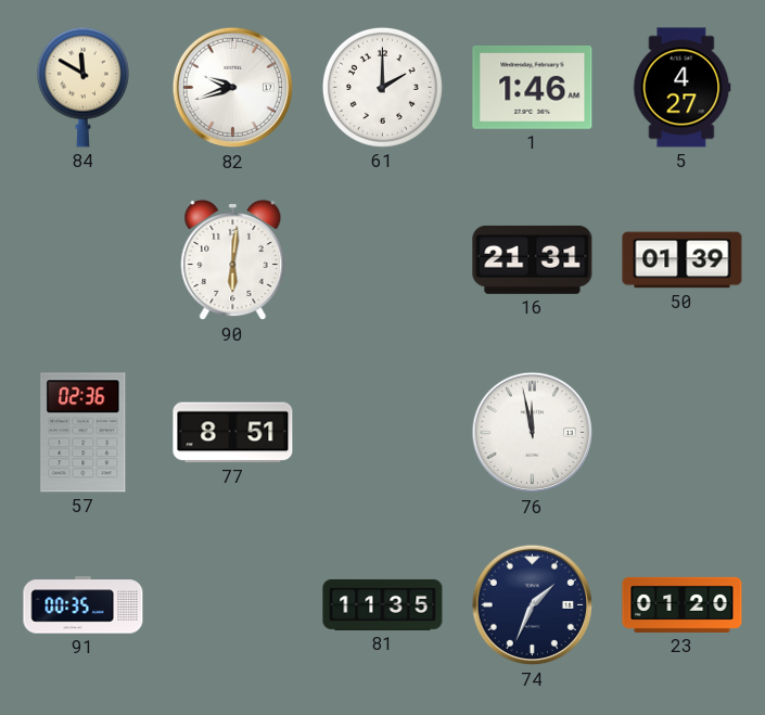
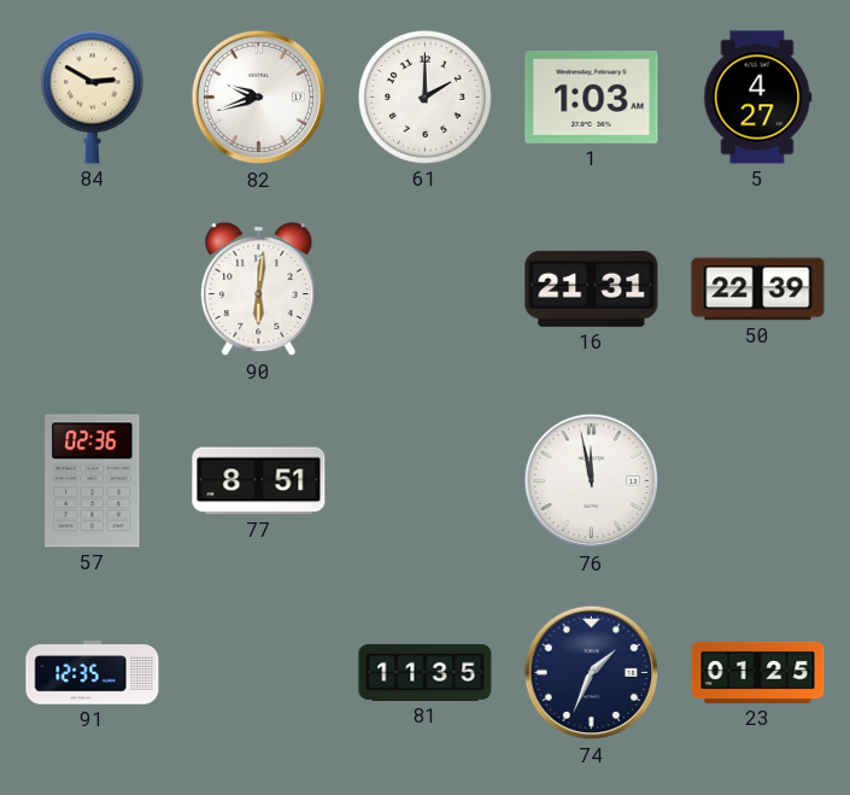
84: 11:50 -> 2:50 (92, 97)
1: 1:46 -> 1:03 (592, 97)
50: 01:39 -> 22:39 (758, 290)
91: 00:35 -> 12:35 (93, 673)
23: 01:20 -> 01:25 (758, 672)
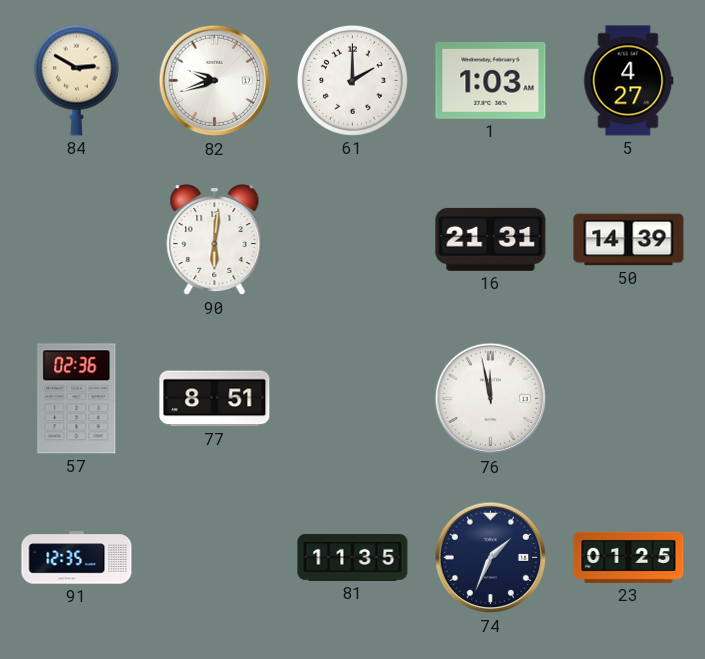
50: 22:39 -> 14:39 (629, 240)
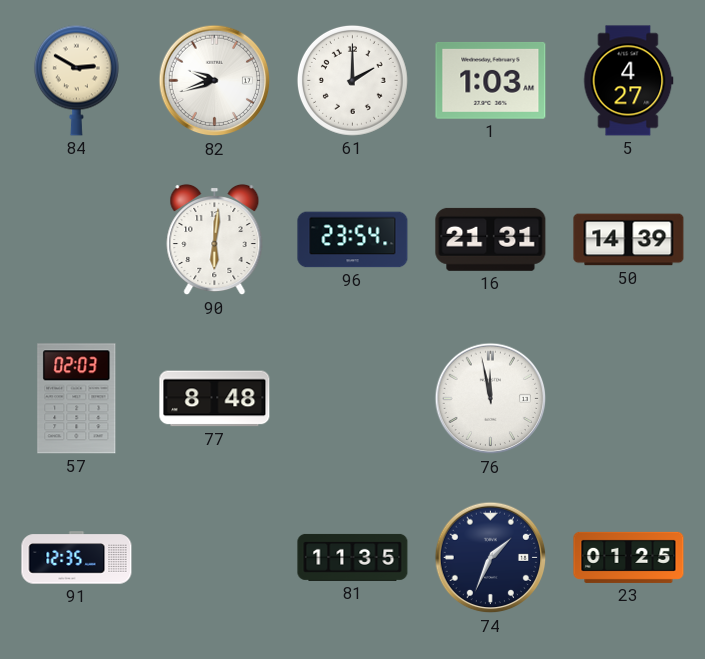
96: none -> 23:54 (353, 240)
57: 02:36 -> 02:03 (77, 399)
77: 8:51 -> 8:48 (215, 399)
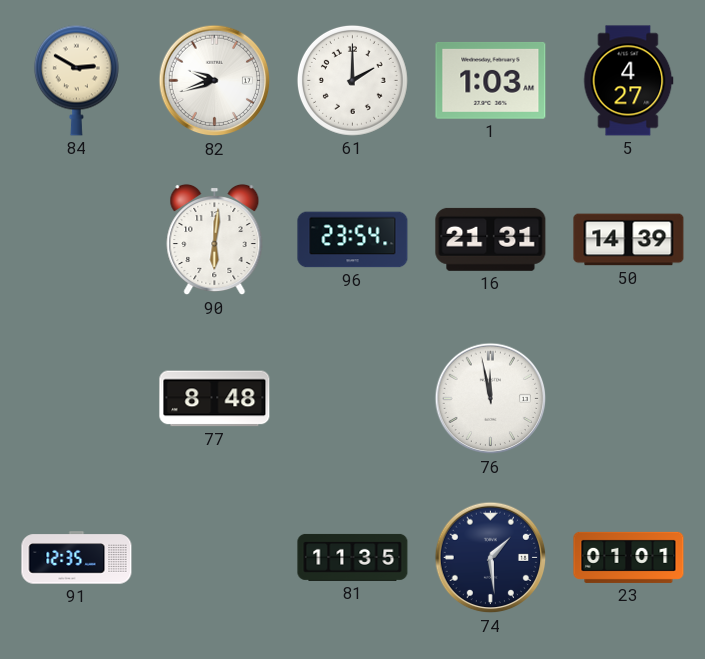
57: 02:03 -> none (77, 399)
74: 1:34 -> 1:29 (491, 558)
23: 01:25 -> 01:01 (629, 557)
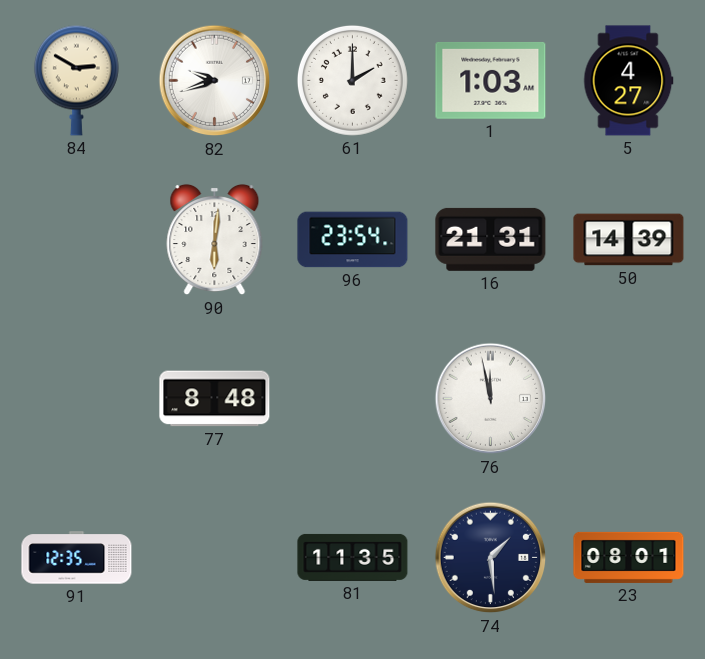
23: 01:01 -> 08:01 (629, 557)
